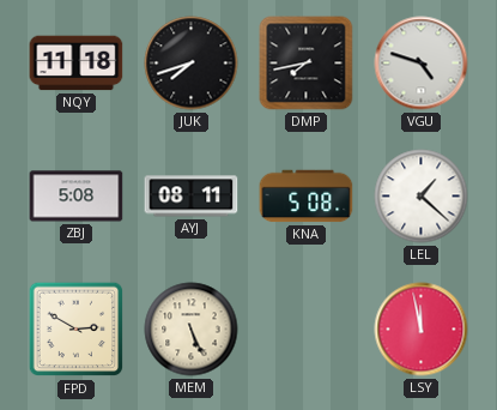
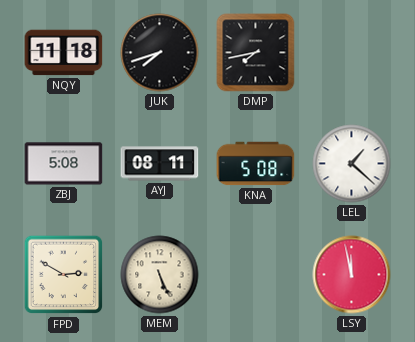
VGU: 4:48 -> none (422, 64)
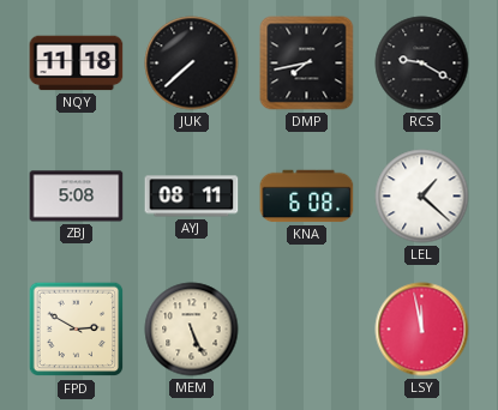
JUK: 7:42 -> 7:38 (192, 64)
RCS: none -> 9:20 (422, 64)
KNA: 5:08 -> 6:08 (307, 197)
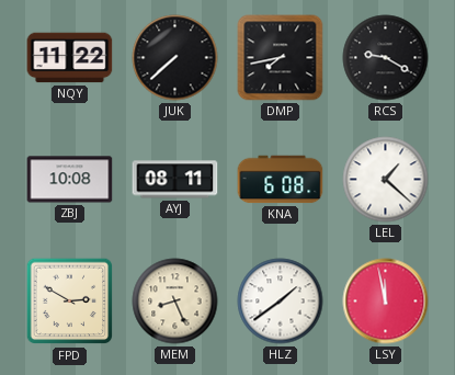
NQY: 11:18 -> 11:22 (70, 58)
ZBJ: 5:08 -> 10:08 (70, 180)
MEM: 5:26 -> 8:26 (175, 302)
HLZ: none -> 1:39 (281, 302)
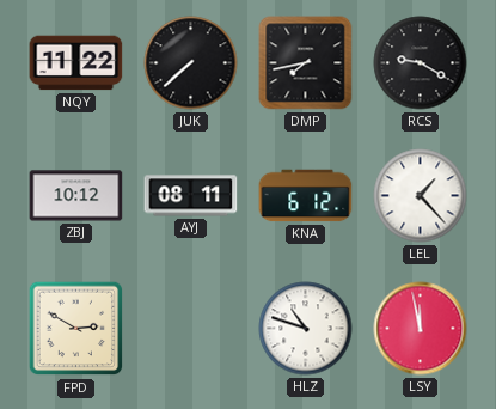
ZBJ: 10:08 -> 10:12 (76, 196)
KNA: 6:08 -> 6:12 (306, 196)
LEL: 1:22 -> 1:23 (421, 196)
MEM: 8:26 -> none (175, 302)
HLZ: 1:39 -> 10:48 (306, 329)
